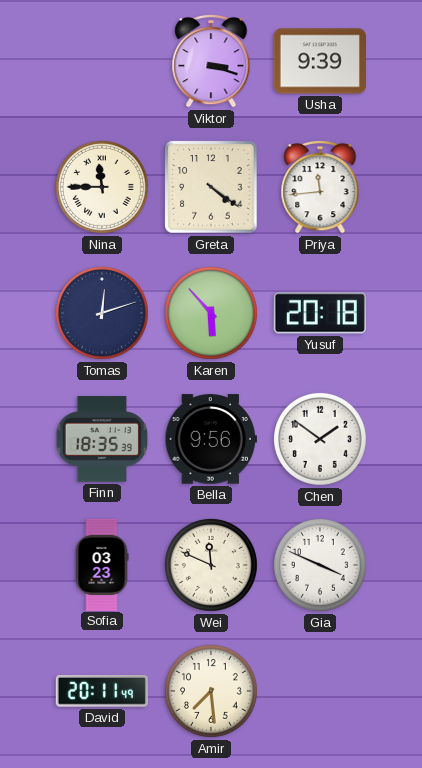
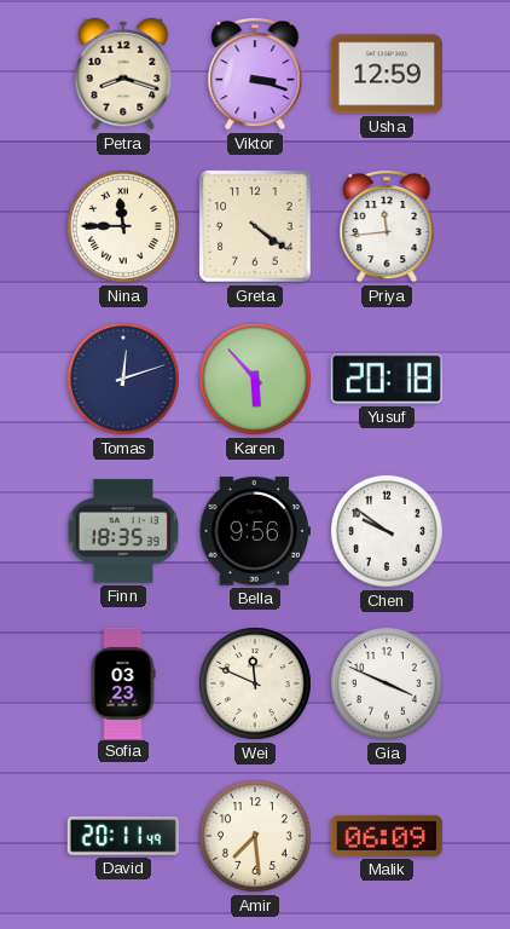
Petra: none -> 8:18 (123, 74)
Usha: 9:39 -> 12:59 (387, 74)
Chen: 1:51 -> 9:51 (387, 531)
Malik: none -> 06:09 (387, 836)
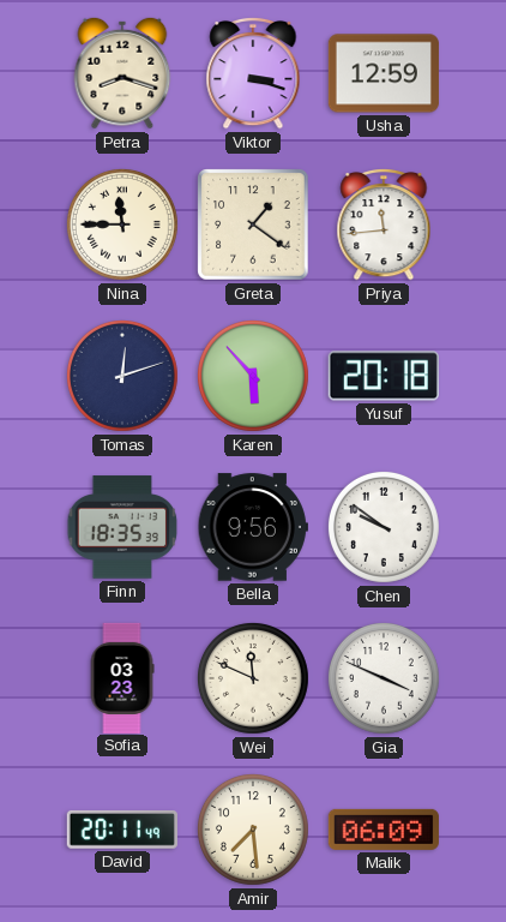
Greta: 4:21 -> 1:21 (253, 224)
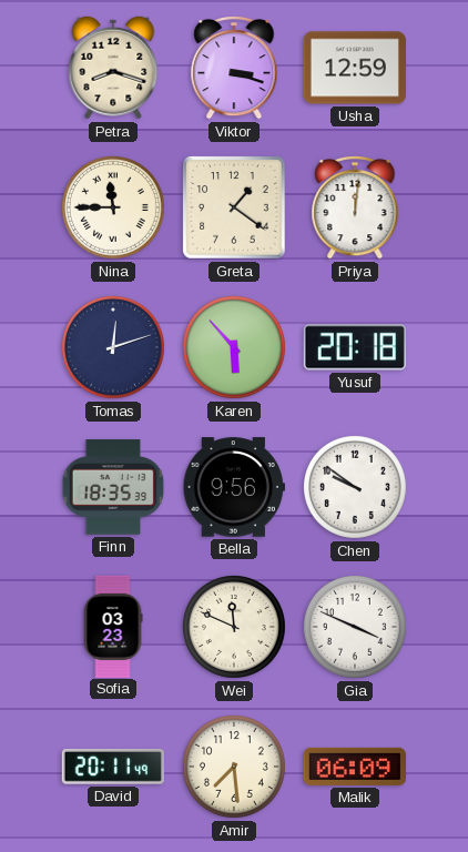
Priya: 11:44 -> 12:01 (355, 207)
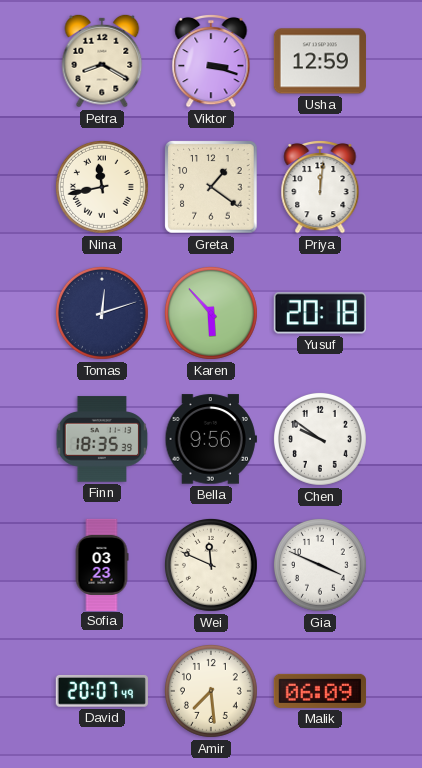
Petra: 8:18 -> 8:20 (102, 61)
Nina: 11:45 -> 11:43 (102, 187)
David: 20:11 -> 20:07 (102, 691)
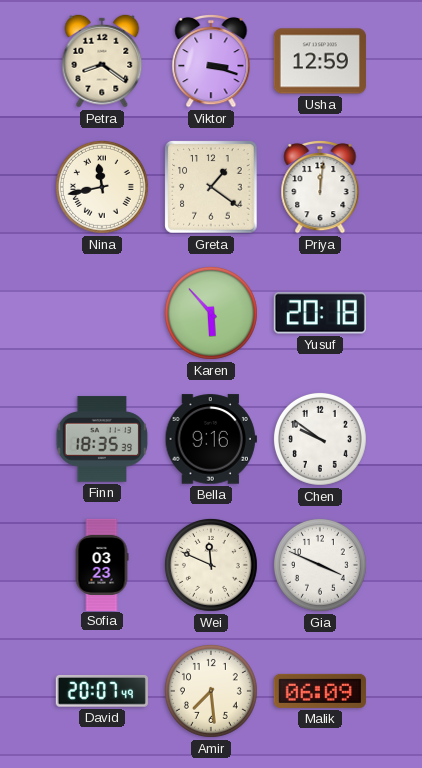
Petra: 8:20 -> 8:21 (102, 61)
Tomas: 12:12 -> none (102, 313)
Bella: 9:56 -> 9:16 (211, 439)
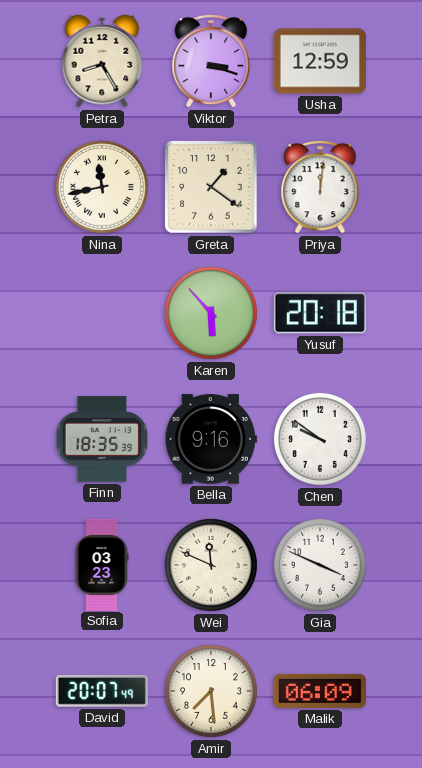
Petra: 8:21 -> 8:25 (102, 61)
